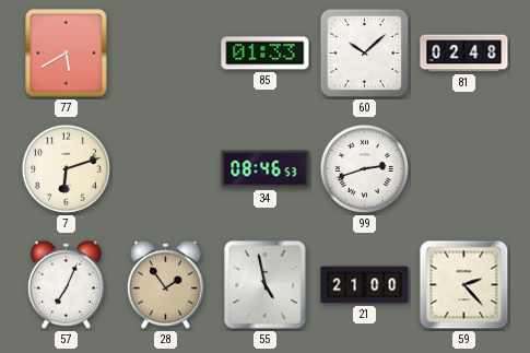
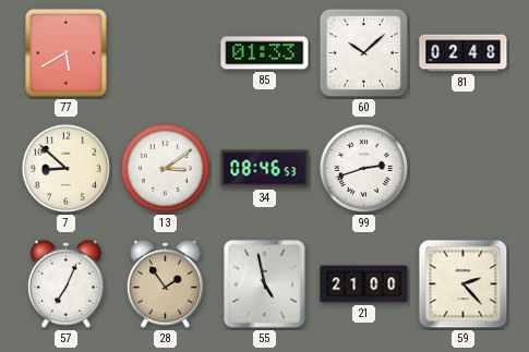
7: 6:12 -> 8:52 (65, 168)
13: none -> 3:09 (165, 168)
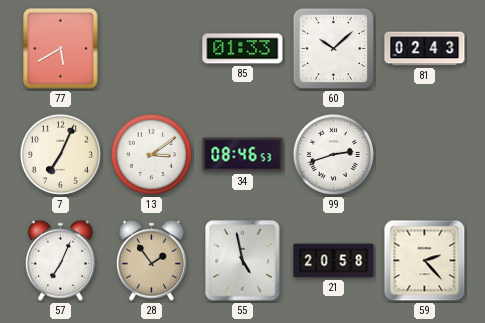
81: 02:48 -> 02:43 (425, 49)
7: 8:52 -> 7:04 (60, 154)
21: 21:00 -> 20:58 (334, 261)
